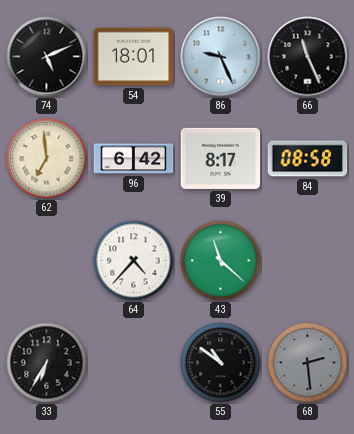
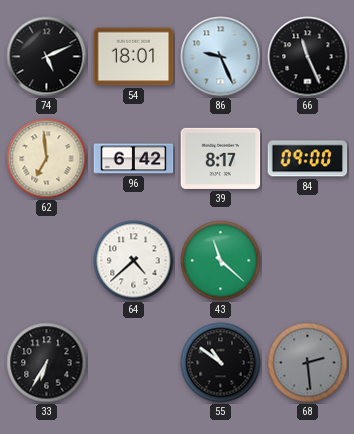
84: 08:58 -> 09:00 (308, 159)
64: 4:37 -> 4:38 (134, 261)
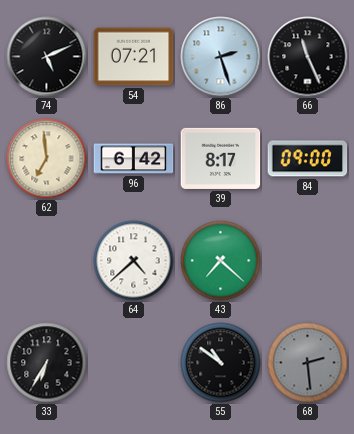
54: 18:01 -> 07:21 (134, 57)
86: 9:26 -> 2:27 (221, 57)
43: 11:22 -> 7:22 (221, 261)
